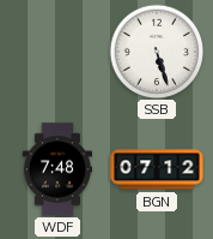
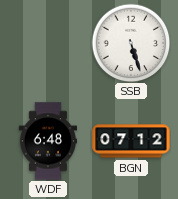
WDF: 7:48 -> 6:48 (47, 141)
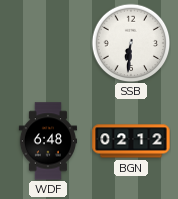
SSB: 5:27 -> 6:31 (131, 43)
BGN: 07:12 -> 02:12 (131, 141)
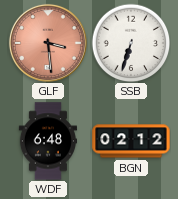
GLF: none -> 3:29 (48, 43)
SSB: 6:31 -> 6:33 (131, 43)
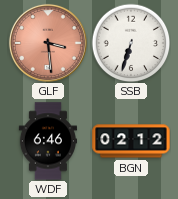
WDF: 6:48 -> 6:46 (47, 141)
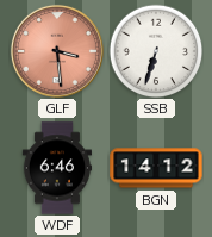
BGN: 02:12 -> 14:12 (156, 168)
